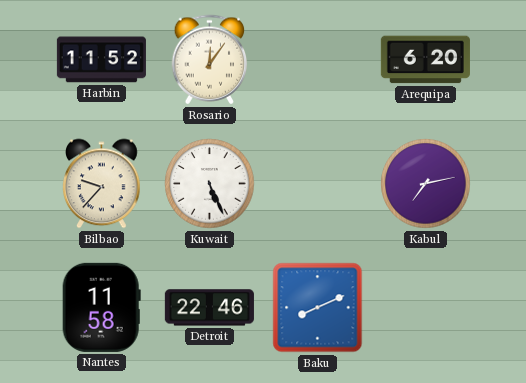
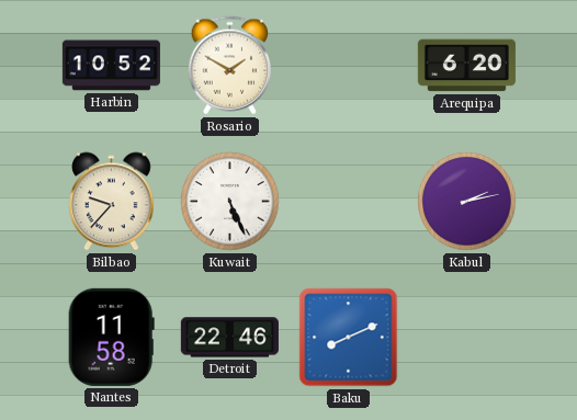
Harbin: 11:52 -> 10:52 (111, 66)
Rosario: 12:06 -> 1:50 (230, 66)
Kabul: 7:13 -> 2:13 (467, 202)
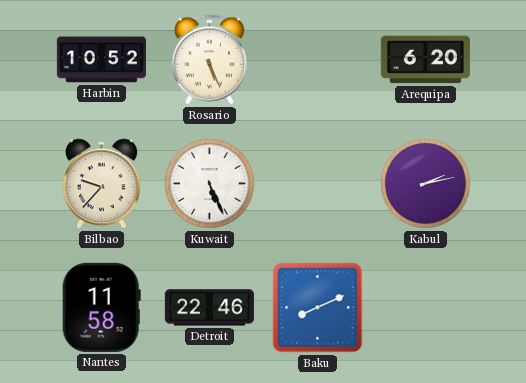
Rosario: 1:50 -> 5:26 (210, 60)
